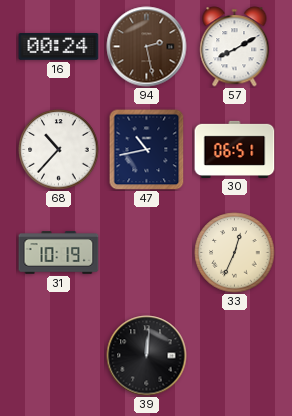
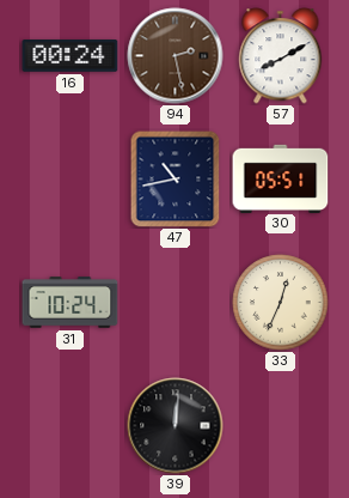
68: 10:37 -> none (59, 150)
30: 06:51 -> 05:51 (281, 178)
31: 10:19 -> 10:24 (71, 303)
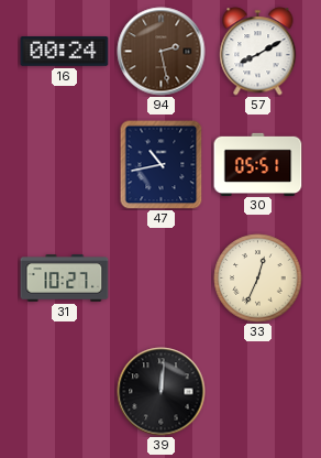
31: 10:24 -> 10:27 (65, 279)
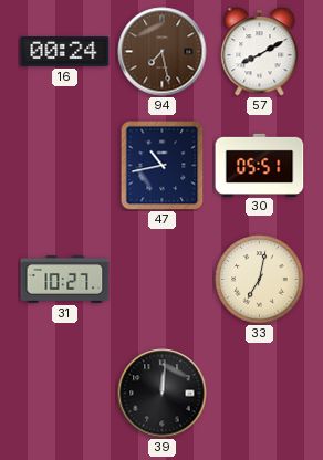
94: 2:28 -> 7:28 (163, 52)
33: 12:34 -> 7:02 (260, 280)
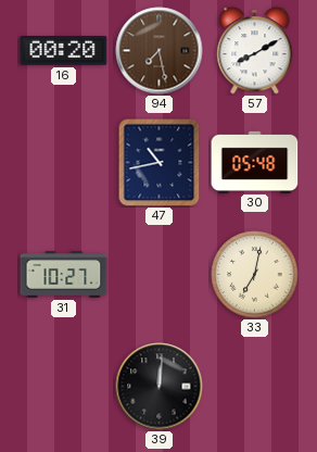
16: 00:24 -> 00:20 (64, 51)
30: 05:51 -> 05:48 (255, 162)
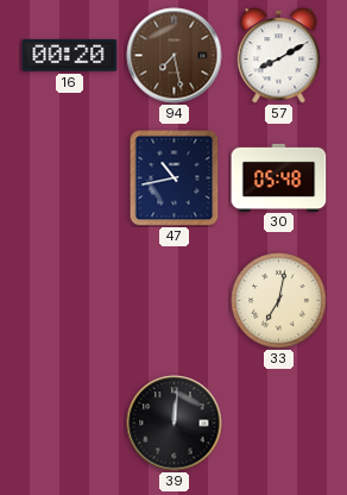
31: 10:27 -> none (64, 275)
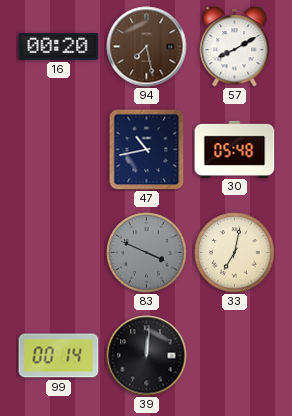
83: none -> 3:49 (147, 253)
99: none -> 00:14 (59, 356)
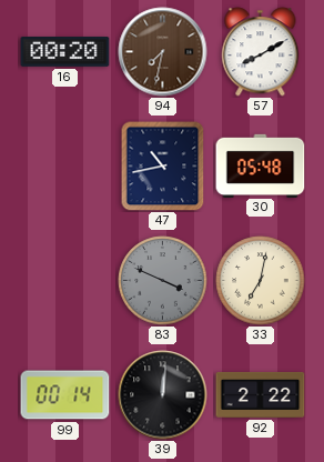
94: 7:28 -> 7:32 (163, 52)
92: none -> 2:22 (261, 394)
